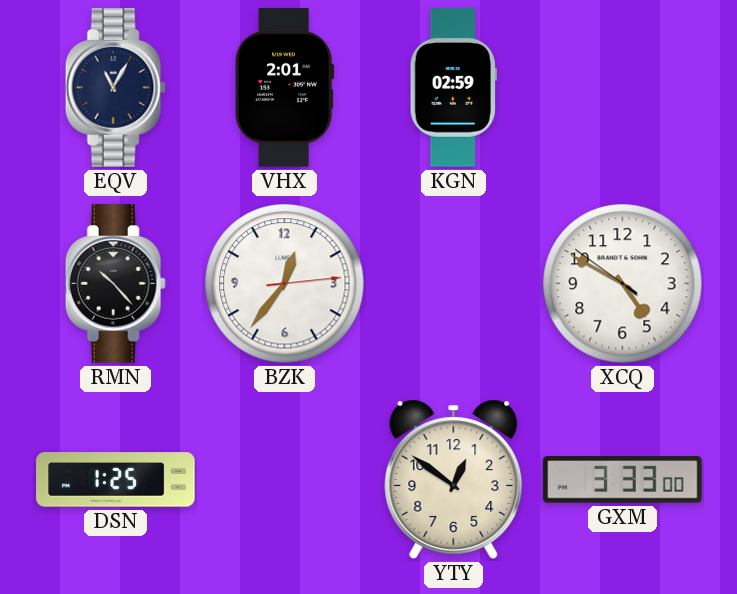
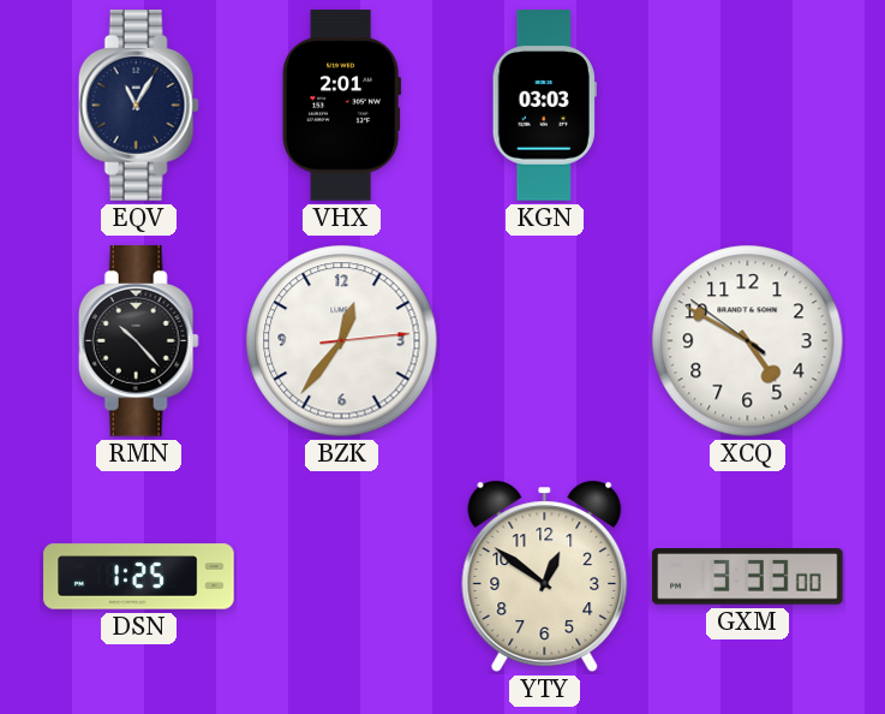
KGN: 02:59 -> 03:03 (544, 106)
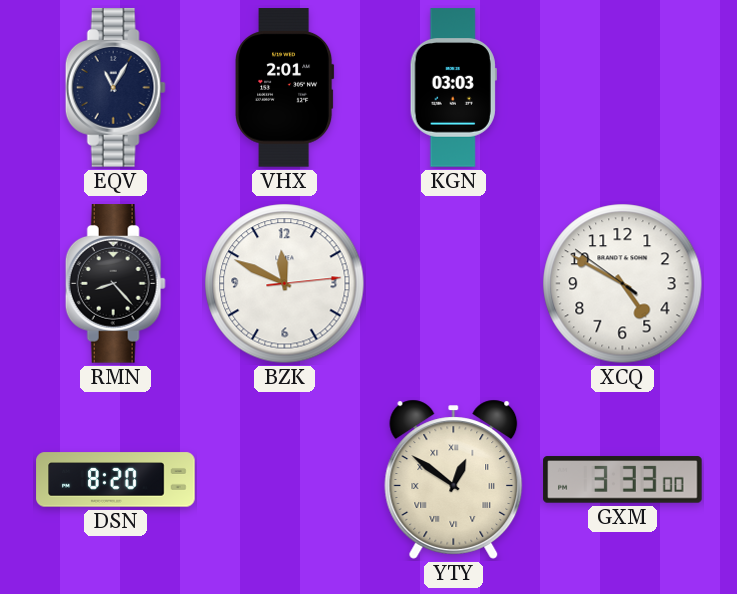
RMN: 10:23 -> 8:23 (115, 284)
BZK: 12:36 -> 11:49 (285, 284)
DSN: 1:25 -> 8:20 (116, 480)
YTY numerals: Arabic -> Roman (454, 479)
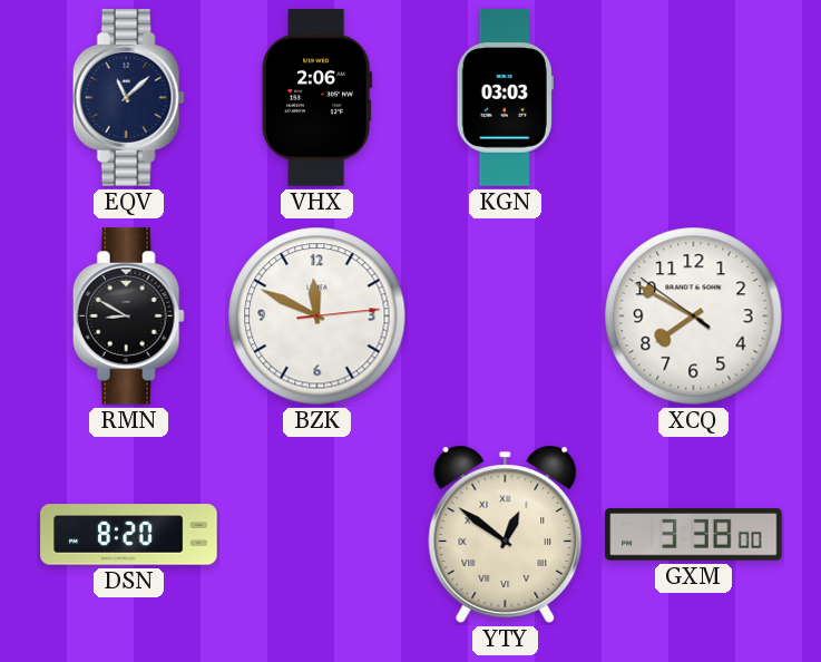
EQV: 11:05 -> 11:08 (128, 98)
VHX: 2:01 -> 2:06 (317, 98)
RMN: 8:23 -> 8:50 (128, 317)
XCQ: 4:49 -> 7:49 (694, 317)
GXM: 3:33 -> 3:38 (694, 535)
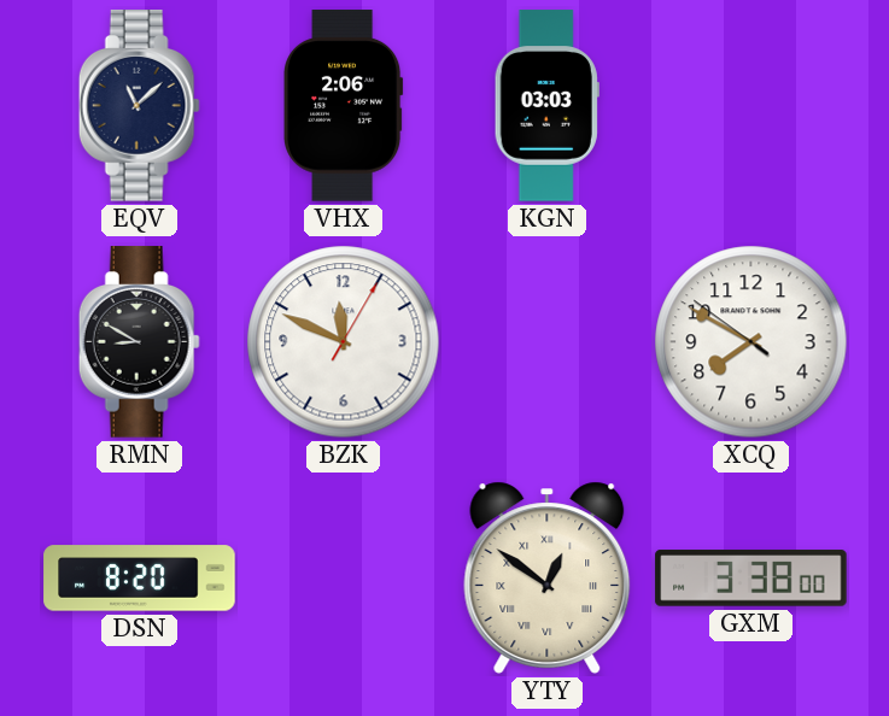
BZK: 11:49:14 -> 11:49:05 (344, 342)
